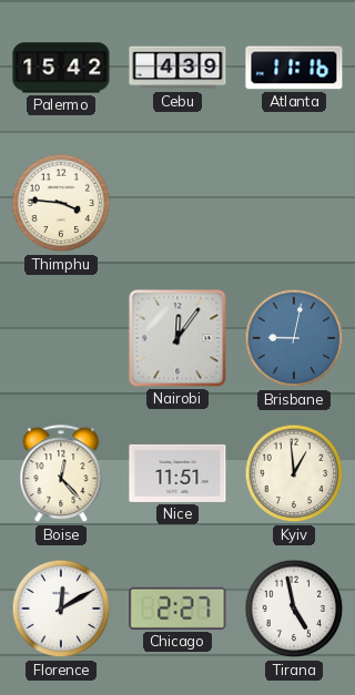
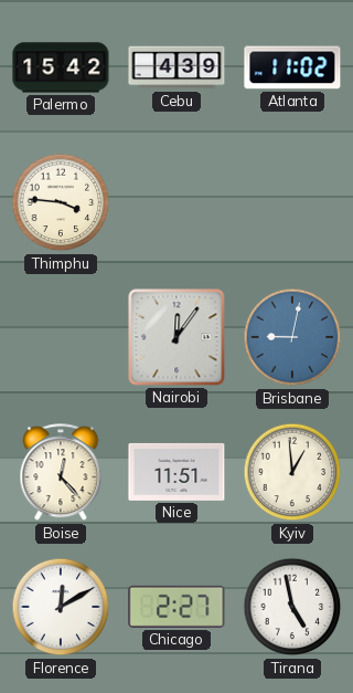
Atlanta: 11:16 -> 11:02 (292, 67)
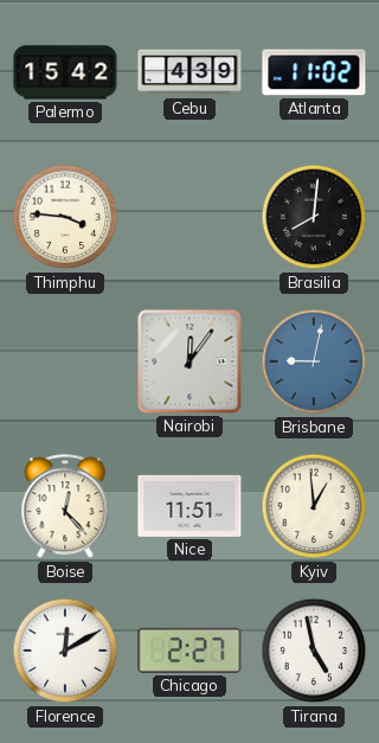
Brasilia: none -> 8:01 (314, 217)
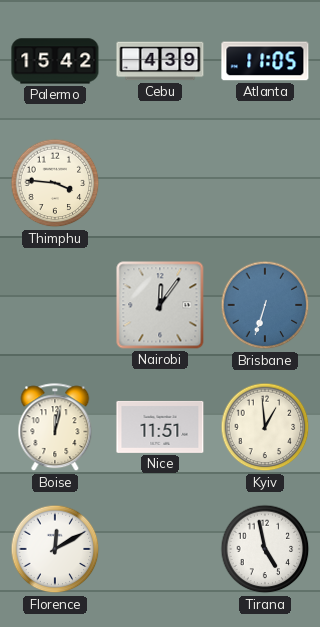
Atlanta: 11:02 -> 11:05 (265, 61)
Brasilia: 8:01 -> none (314, 217)
Brisbane: 9:02 -> 6:33 (265, 305)
Boise: 12:23 -> 12:02 (55, 428)
Chicago: 2:27 -> none (189, 651)
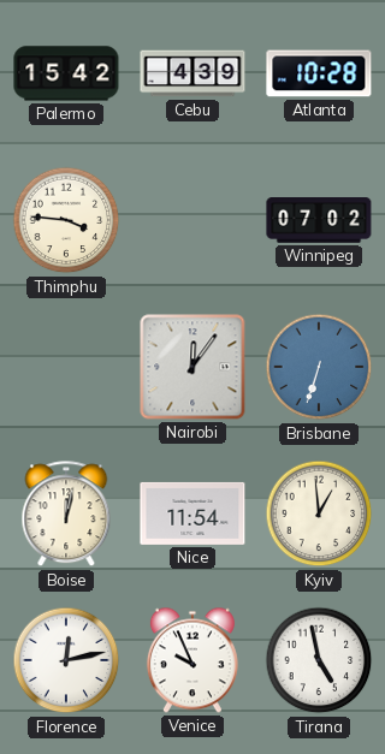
Atlanta: 11:05 -> 10:28 (319, 73)
Winnipeg: none -> 07:02 (319, 221)
Nice: 11:51 -> 11:54 (192, 513)
Florence: 12:10 -> 12:13 (66, 660)
Venice: none -> 9:56 (192, 660)
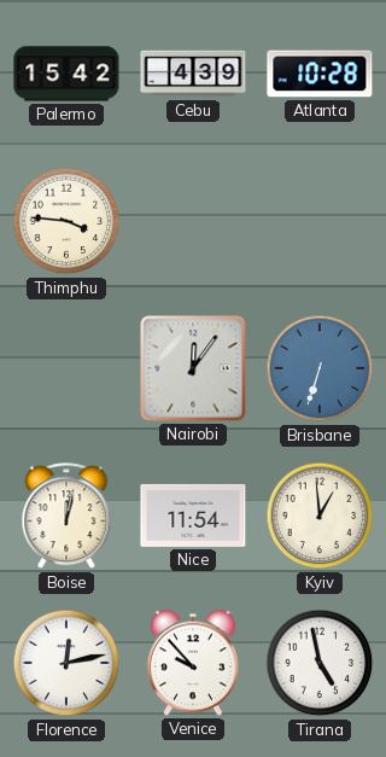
Winnipeg: 07:02 -> none (319, 221)
Venice: 9:56 -> 9:53 (193, 663)
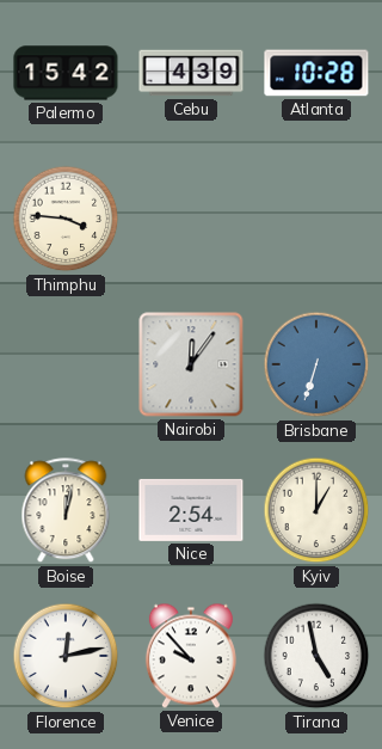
Nice: 11:54 -> 2:54 (191, 510)
Kyiv: 12:59 -> 1:00 (316, 510)
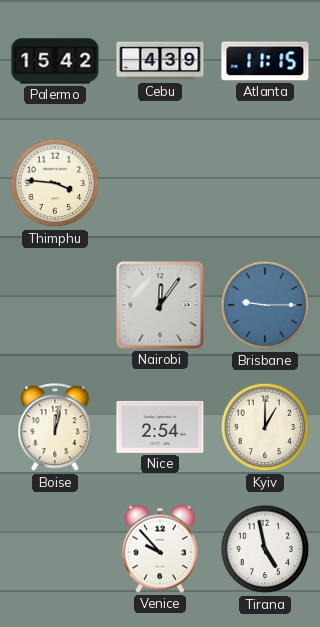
Atlanta: 10:28 -> 11:15 (265, 61)
Brisbane: 6:33 -> 9:15 (265, 305)
Florence: 12:13 -> none (66, 656)
